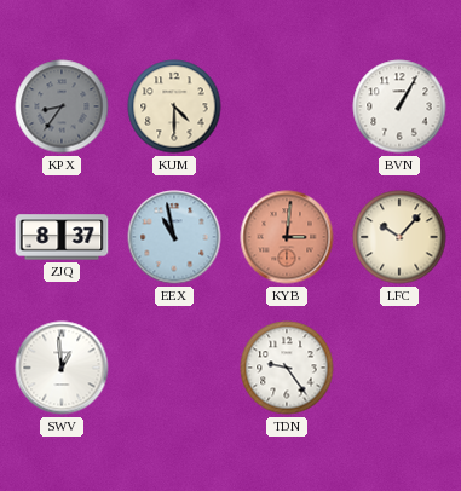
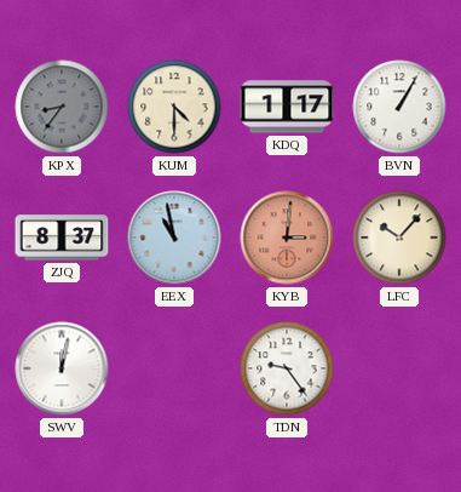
KDQ: none -> 1:17 (287, 107)
SWV: 12:59 -> 12:02 (62, 368)
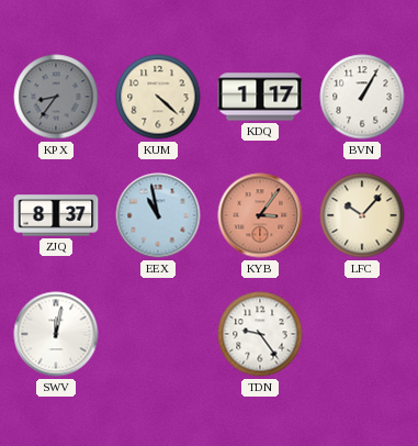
KUM: 4:30 -> 4:22 (158, 97)
KYB: 3:01 -> 3:06 (260, 215)
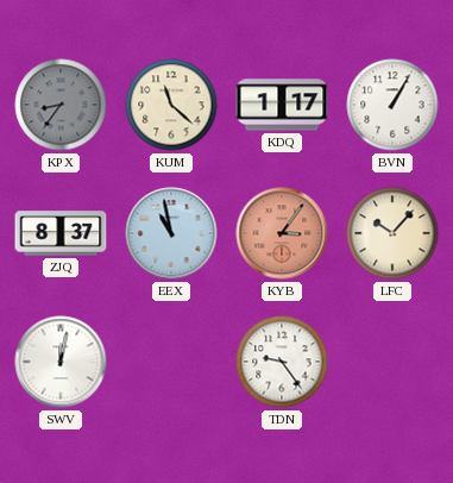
KUM: 4:22 -> 11:22 (171, 105)
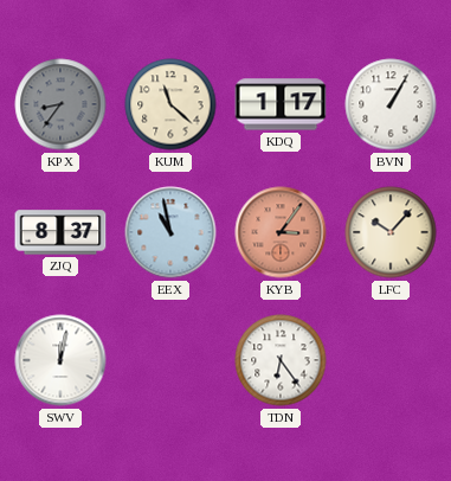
TDN: 9:24 -> 6:24 (281, 360)
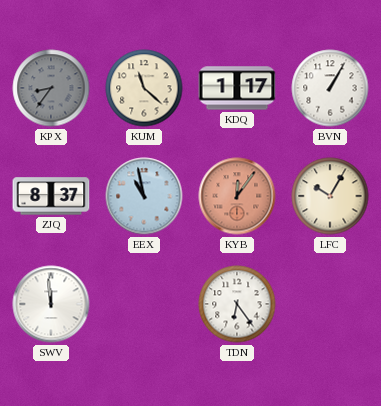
KYB: 3:06 -> 12:06 (237, 196)
LFC: 10:07 -> 10:05 (330, 196)
SWV: 12:02 -> 11:59 (51, 304)
